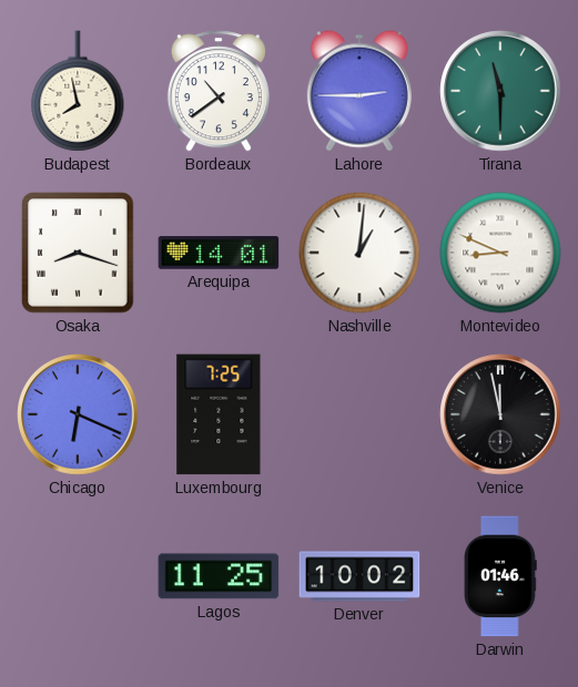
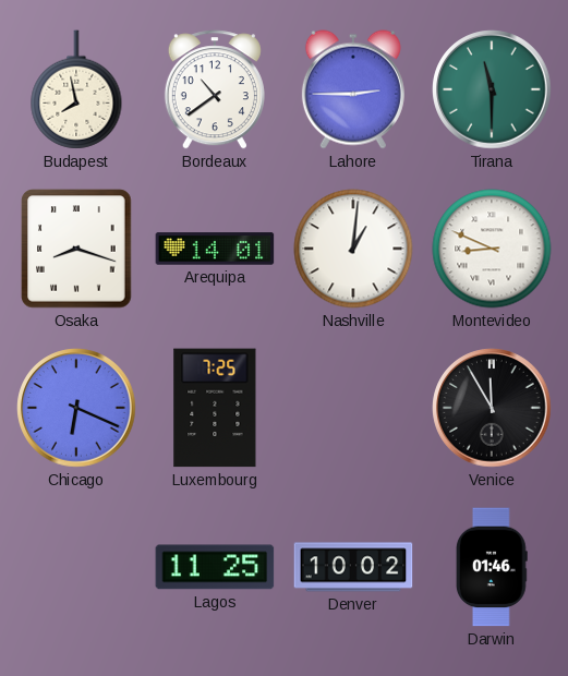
Venice: 11:58 -> 11:55 (492, 408)
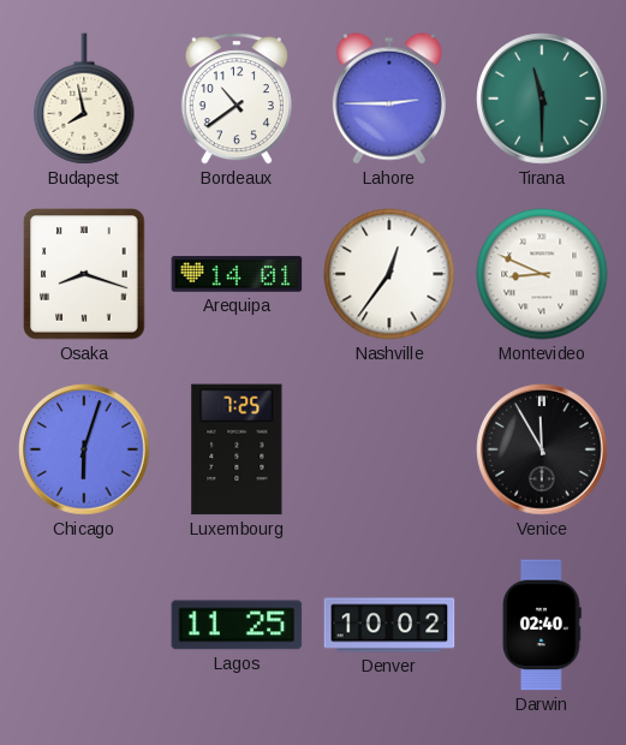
Nashville: 1:01 -> 12:36 (389, 274)
Chicago: 6:19 -> 6:03 (84, 449)
Darwin: 01:46 -> 02:40 (542, 625)
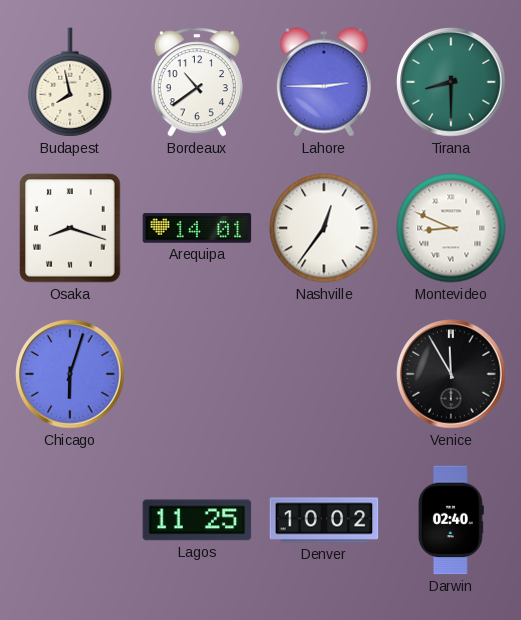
Tirana: 11:30 -> 8:30 (451, 82)
Luxembourg: 7:25 -> none (237, 449)
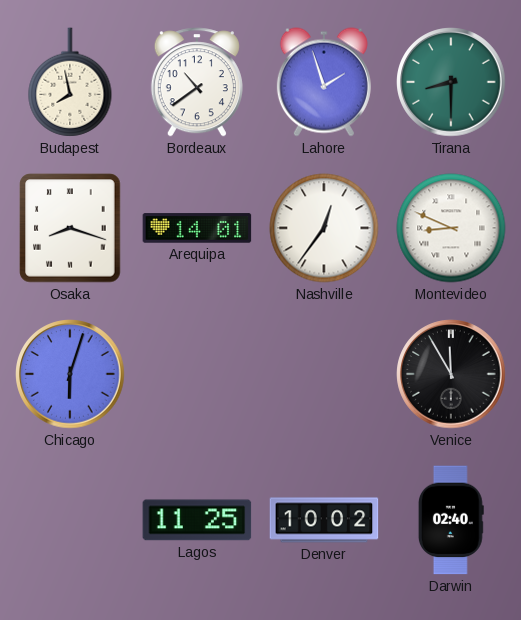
Lahore: 2:45 -> 1:57 (324, 82)
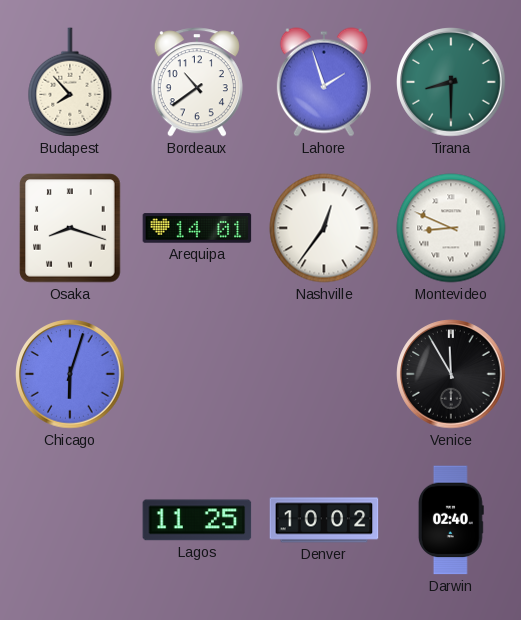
Budapest: 7:58 -> 7:53 (70, 82)
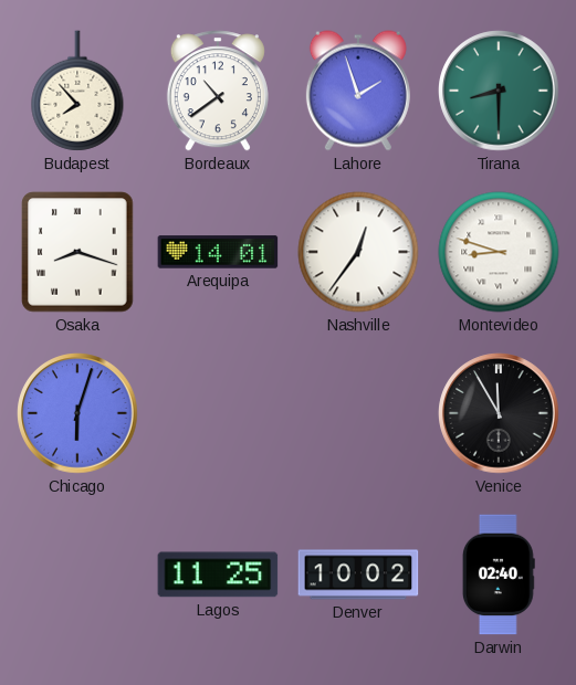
Montevideo: 8:49 -> 8:48 (499, 252)
